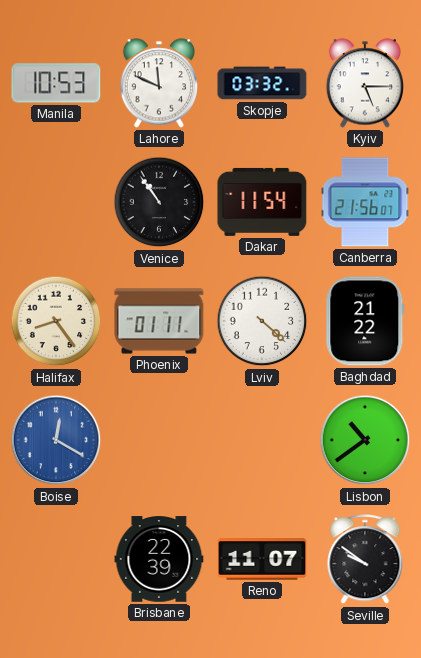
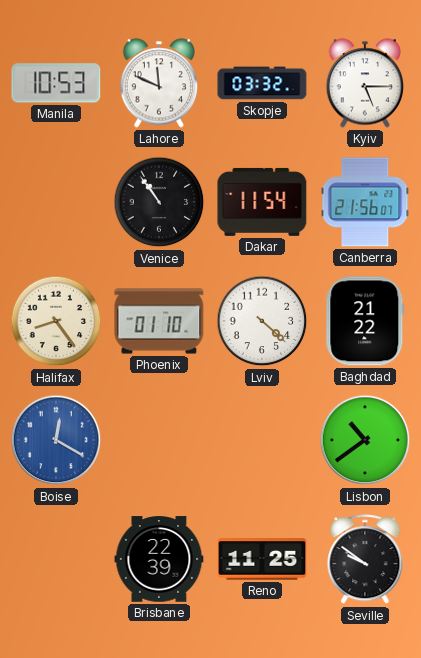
Phoenix: 01:11 -> 01:10 (159, 321)
Reno: 11:07 -> 11:25 (262, 559)
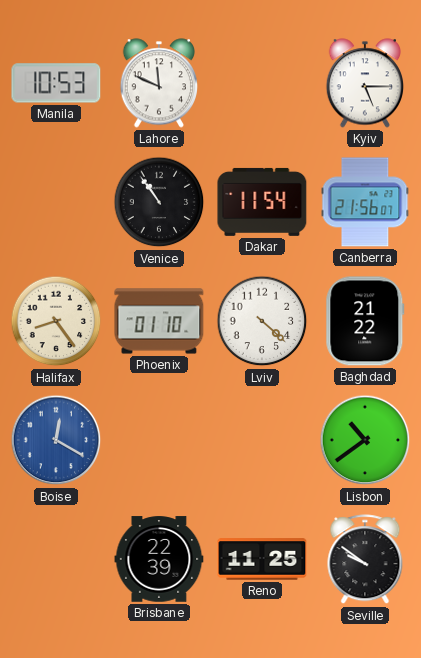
Skopje: 03:32 -> none (262, 83)
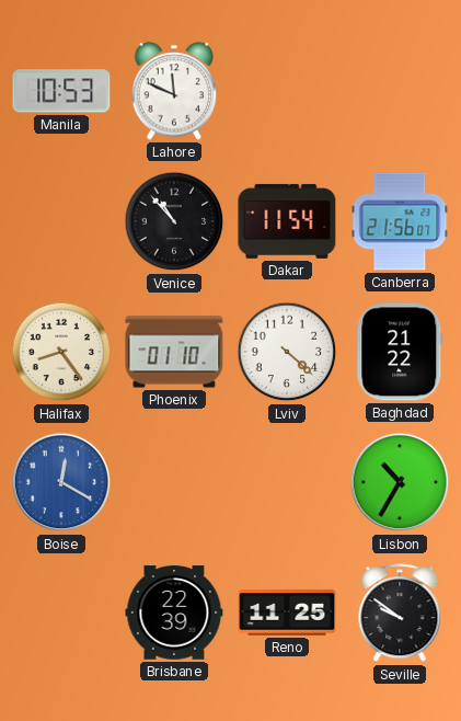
Kyiv: 5:15 -> none (364, 83)
Venice: 10:54 -> 10:53 (174, 221)
Lisbon: 10:39 -> 10:35 (400, 482)
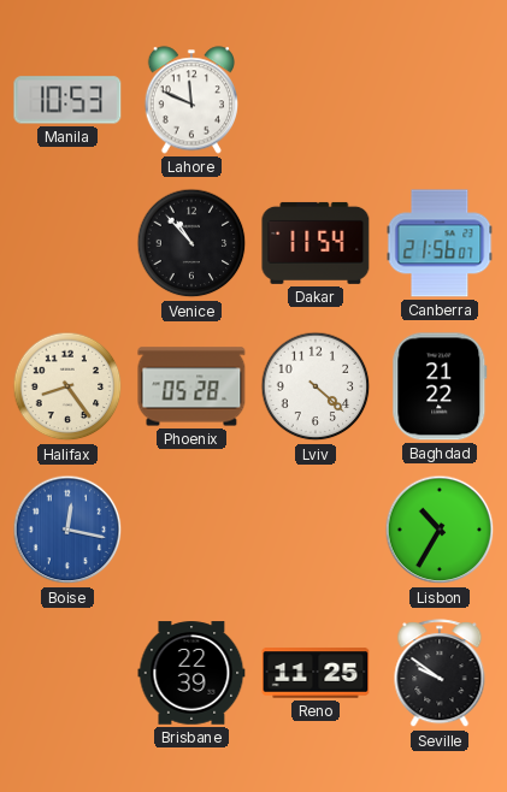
Phoenix: 01:10 -> 05:28 (191, 386)
Boise: 12:20 -> 12:17 (67, 530)
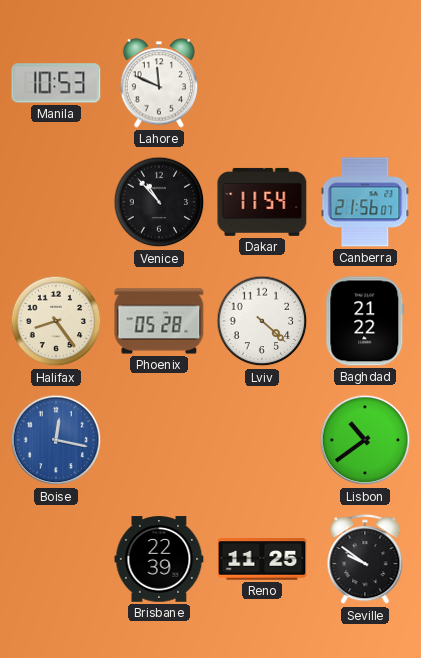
Lisbon: 10:35 -> 10:39 (365, 440)
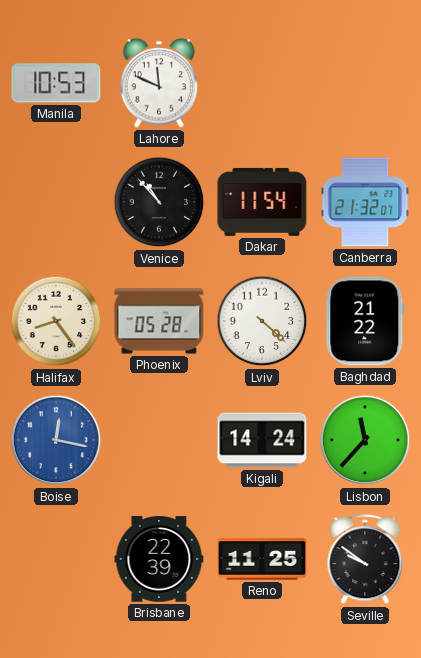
Canberra: 21:56 -> 21:32 (365, 202)
Kigali: none -> 14:24 (262, 440)
Lisbon: 10:39 -> 11:37 (365, 440)
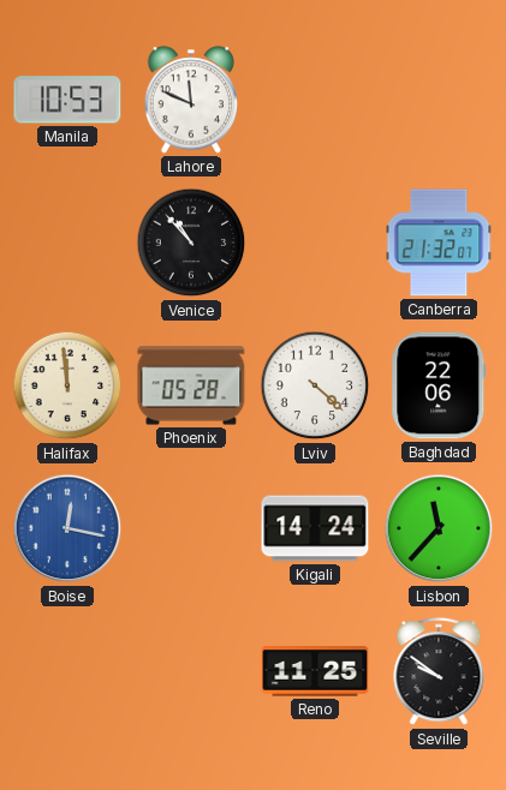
Dakar: 11:54 -> none (262, 202)
Halifax: 8:24 -> 11:59 (67, 385)
Baghdad: 21:22 -> 22:06 (439, 385)
Brisbane: 22:39 -> none (159, 559)
